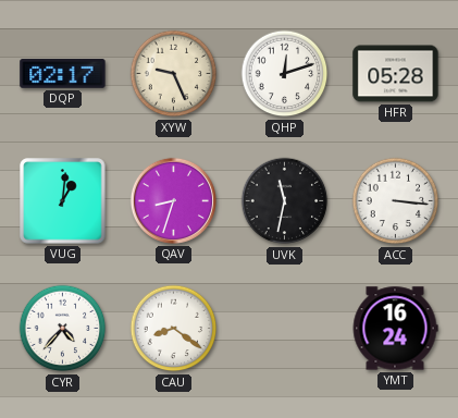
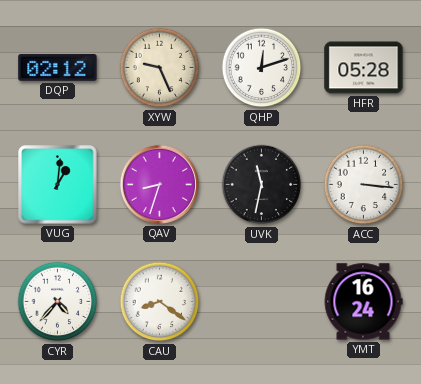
DQP: 02:17 -> 02:12 (58, 68)
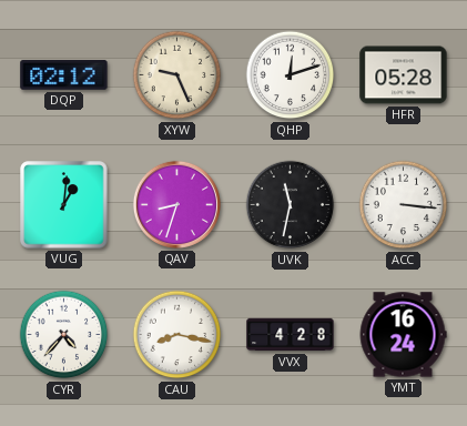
CAU: 8:21 -> 8:17 (177, 335)
VVX: none -> 4:28 (291, 335)
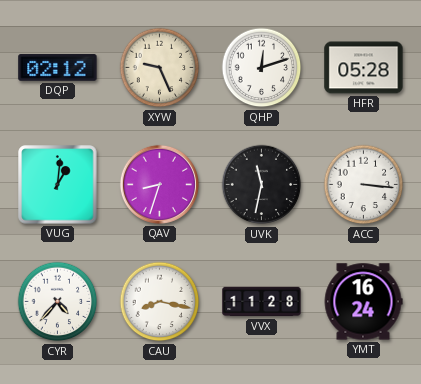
VVX: 4:28 -> 11:28 (262, 302)
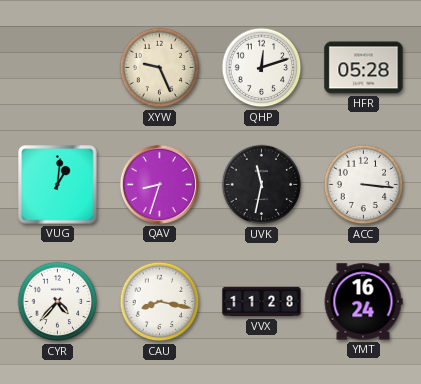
DQP: 02:12 -> none (58, 68)
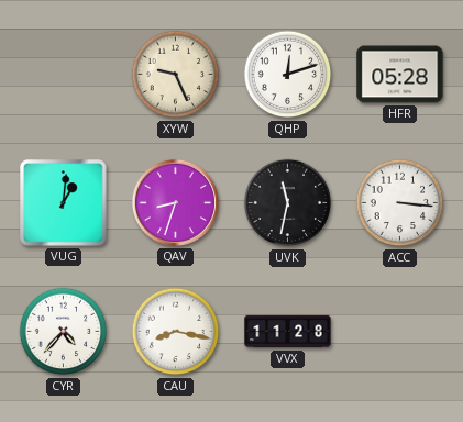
YMT: 16:24 -> none (363, 302)
